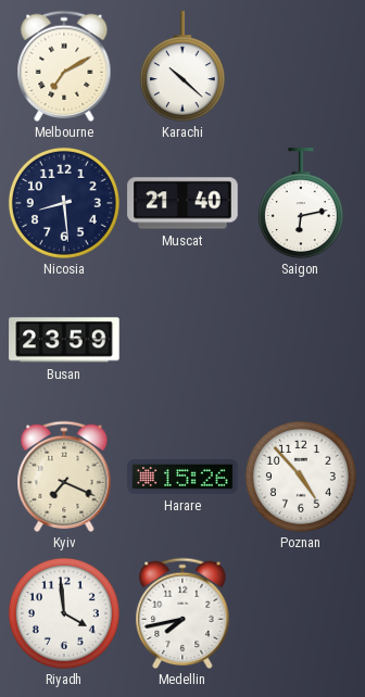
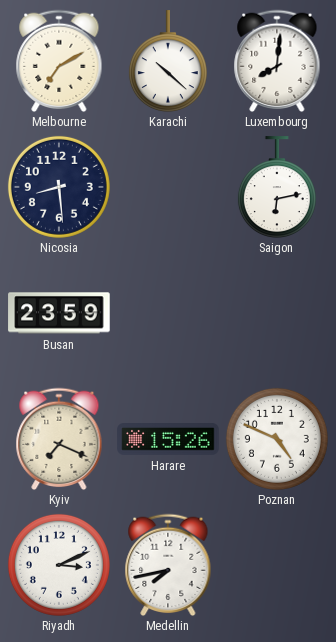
Luxembourg: none -> 8:01 (277, 61)
Muscat: 21:40 -> none (182, 203)
Poznan: 4:53 -> 4:49 (277, 439)
Riyadh: 3:59 -> 3:11 (59, 565)
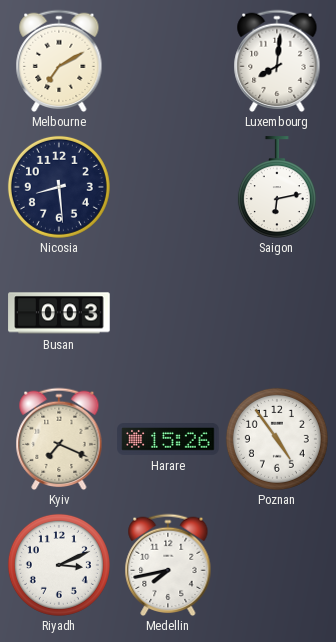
Karachi: 10:22 -> none (168, 61)
Busan: 23:59 -> 0:03 (59, 313)
Poznan: 4:49 -> 4:54 (277, 439)
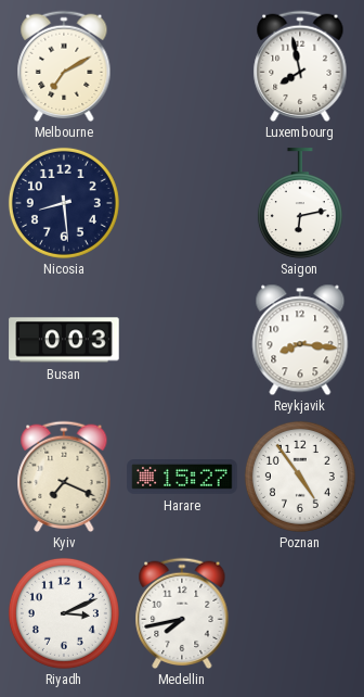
Luxembourg: 8:01 -> 7:58 (300, 66)
Reykjavik: none -> 8:16 (300, 340)
Harare: 15:26 -> 15:27 (182, 478)
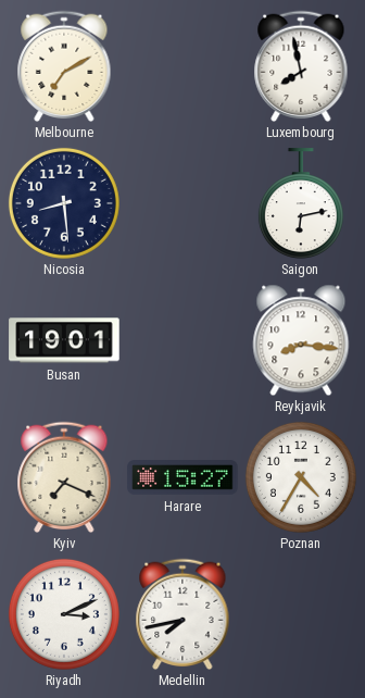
Busan: 0:03 -> 19:01 (64, 340)
Poznan: 4:54 -> 4:35 (301, 477)
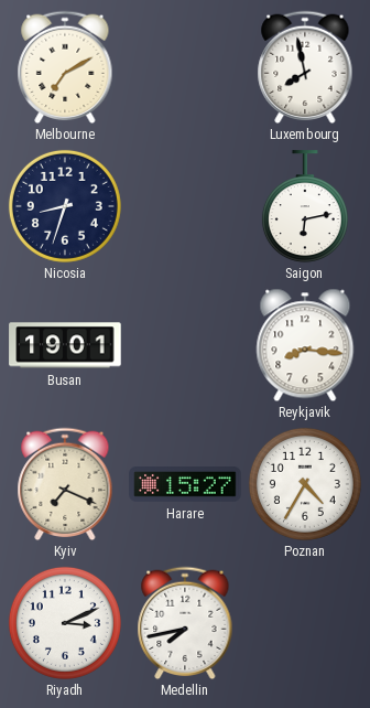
Nicosia: 8:29 -> 8:33 (65, 206)
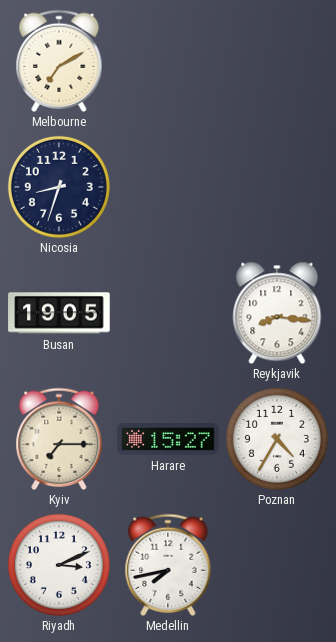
Luxembourg: 7:58 -> none (305, 67)
Saigon: 6:13 -> none (305, 206)
Busan: 19:01 -> 19:05 (59, 313)
Kyiv: 7:19 -> 7:15 (59, 439)
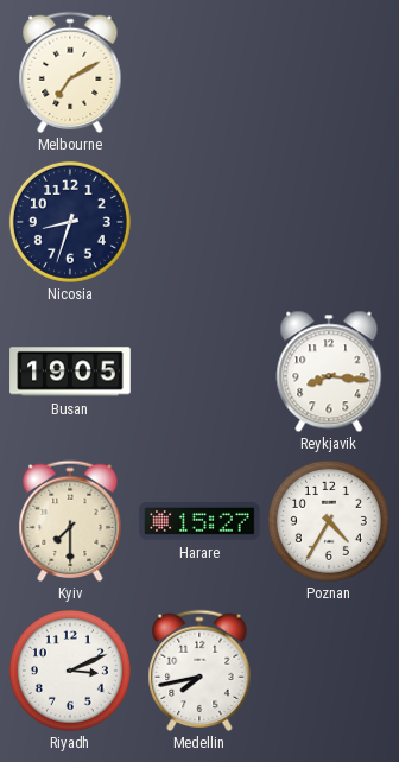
Kyiv: 7:15 -> 7:30 (70, 521)
